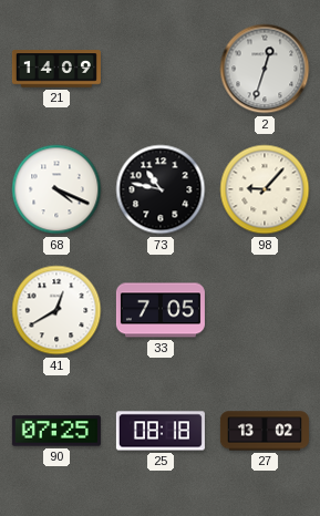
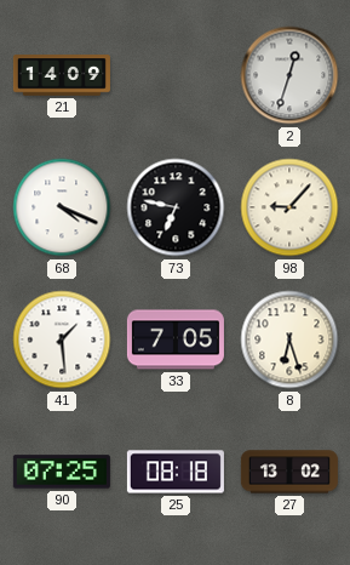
73: 10:47 -> 6:47 (176, 207)
41: 12:40 -> 1:29 (62, 339)
8: none -> 6:27 (289, 339)
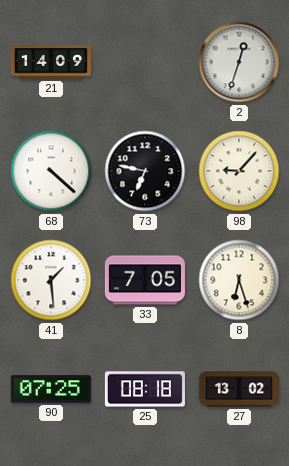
68: 4:19 -> 4:22 (51, 171)
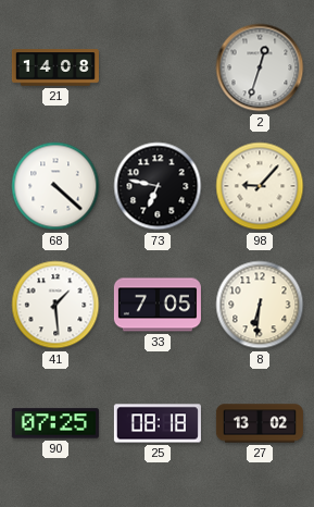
21: 14:09 -> 14:08 (55, 67)
8: 6:27 -> 6:31 (260, 305)
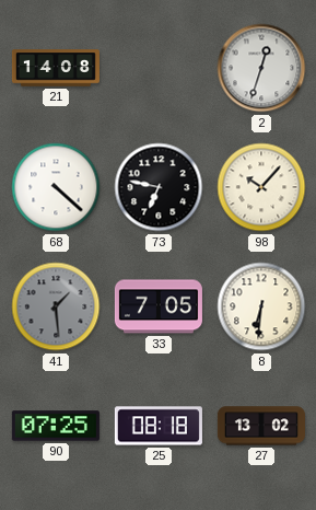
98: 9:07 -> 10:07 (261, 187)
41 dial: white -> grey (56, 306)
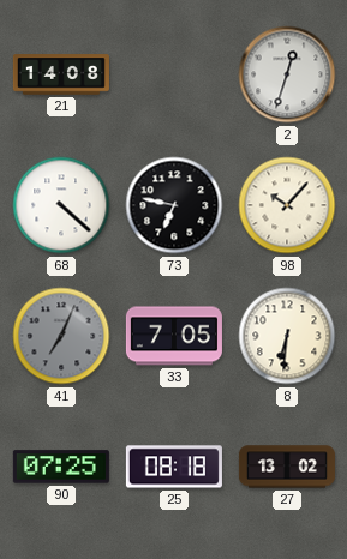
41: 1:29 -> 7:04 (61, 336)
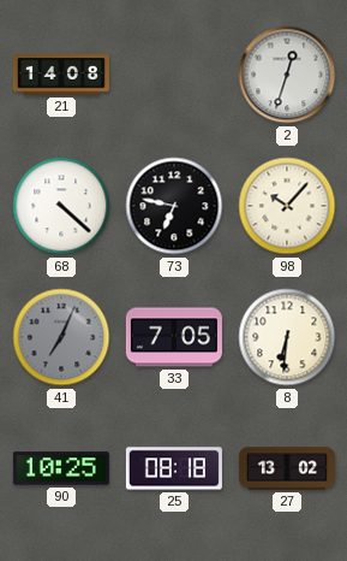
90: 07:25 -> 10:25 (61, 468)
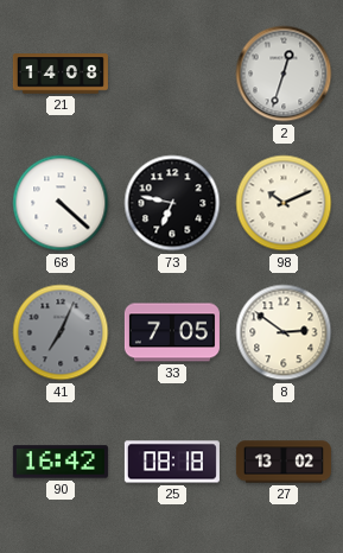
98: 10:07 -> 10:11 (284, 203)
8: 6:31 -> 2:51 (284, 332)
90: 10:25 -> 16:42 (61, 462)
